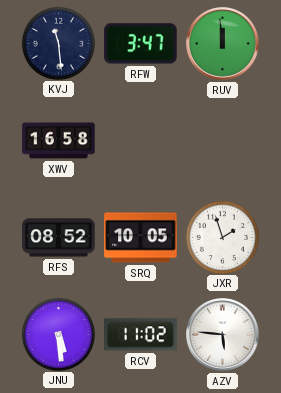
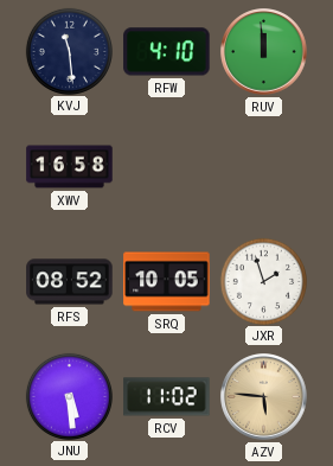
RFW: 3:47 -> 4:10 (167, 52)
AZV dial: white -> champagne (264, 397)
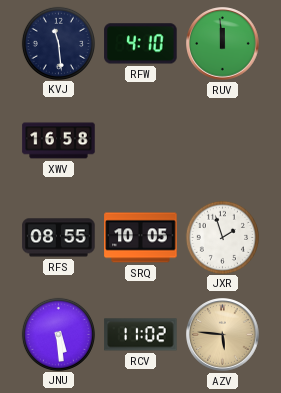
RFS: 08:52 -> 08:55 (59, 238)
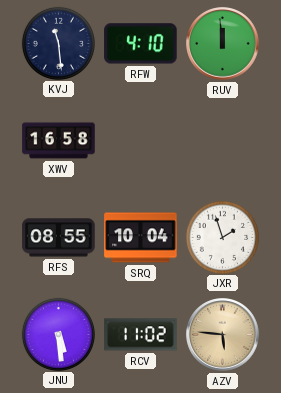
SRQ: 10:05 -> 10:04 (141, 238)
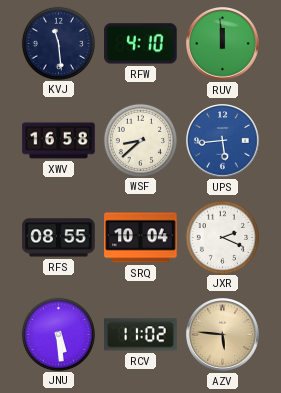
WSF: none -> 8:38 (140, 140)
UPS: none -> 5:44 (223, 141)
JXR: 1:57 -> 2:19 (222, 237)
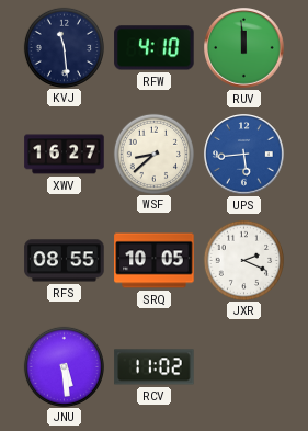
XWV: 16:58 -> 16:27 (65, 155)
SRQ: 10:04 -> 10:05 (155, 261)
AZV: 5:46 -> none (223, 335)
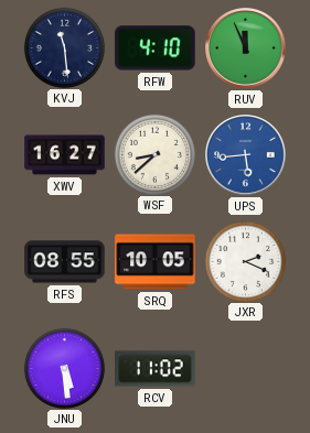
RUV: 11:59 -> 11:56 (246, 48)
